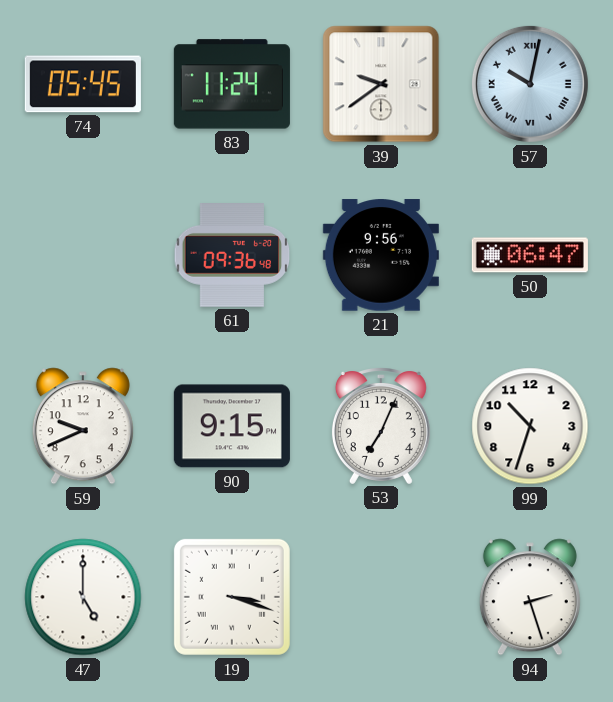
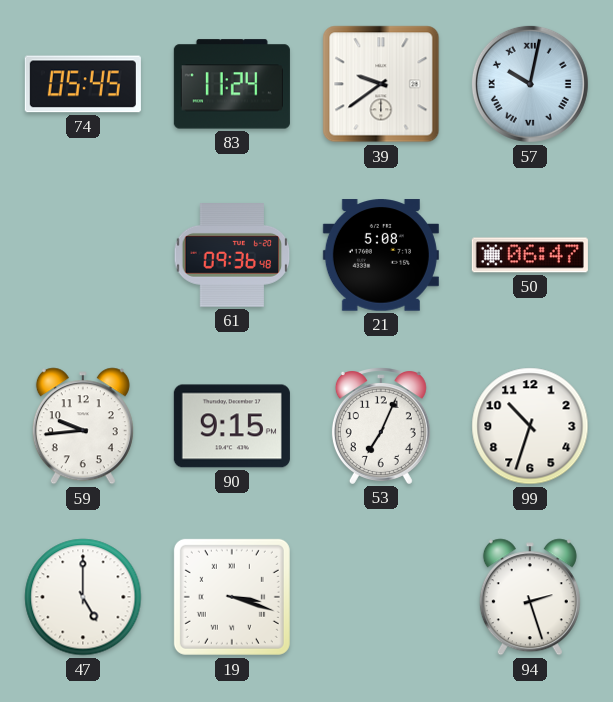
21: 9:56 -> 5:08 (381, 255)
59: 9:41 -> 9:44 (83, 426)
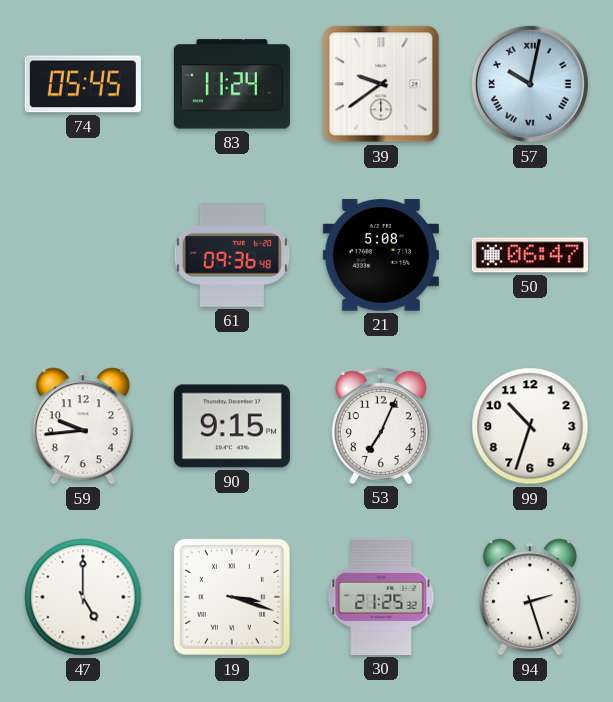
30: none -> 21:25 (381, 597)
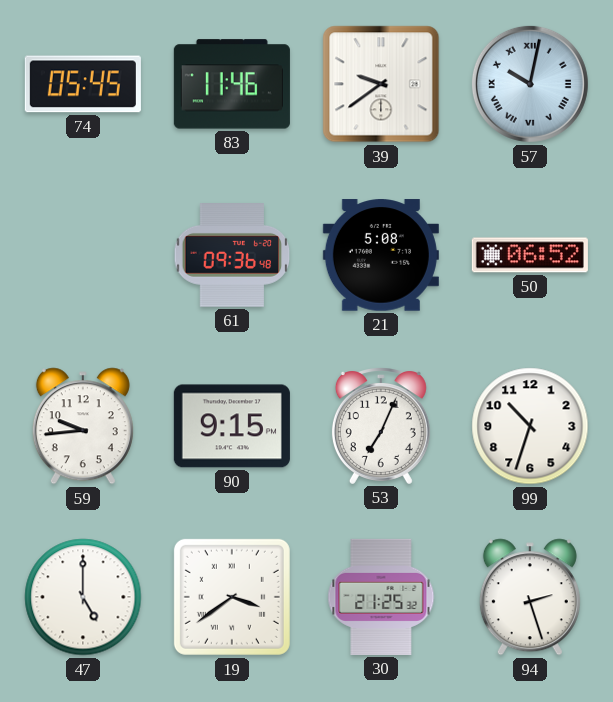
83: 11:24 -> 11:46 (232, 84)
50: 06:47 -> 06:52 (530, 255)
19: 3:18 -> 3:39 (232, 597)
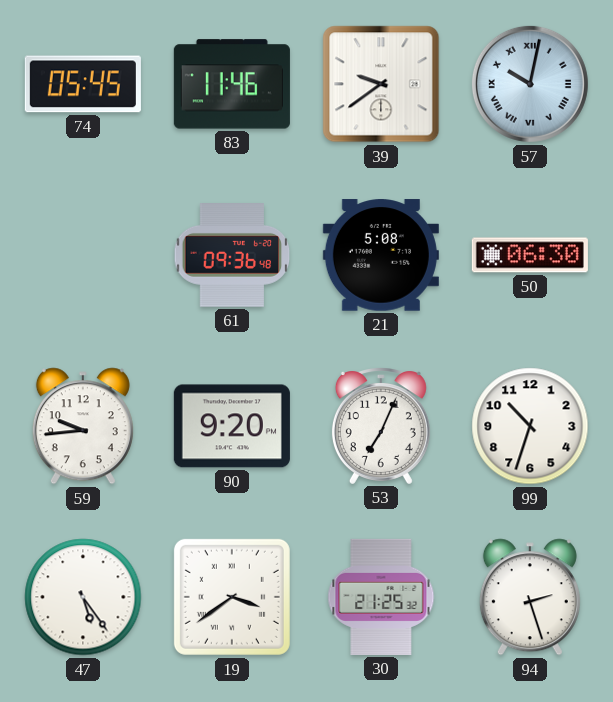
50: 06:52 -> 06:30 (530, 255)
90: 9:15 -> 9:20 (232, 426)
47: 5:00 -> 5:24 (83, 597)
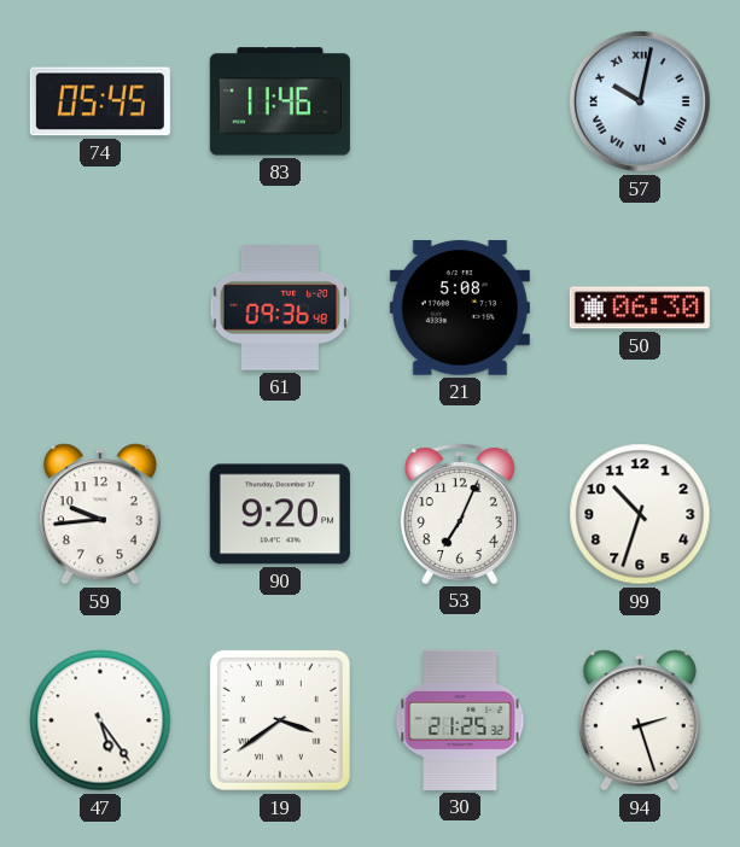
39: 9:39 -> none (381, 84)
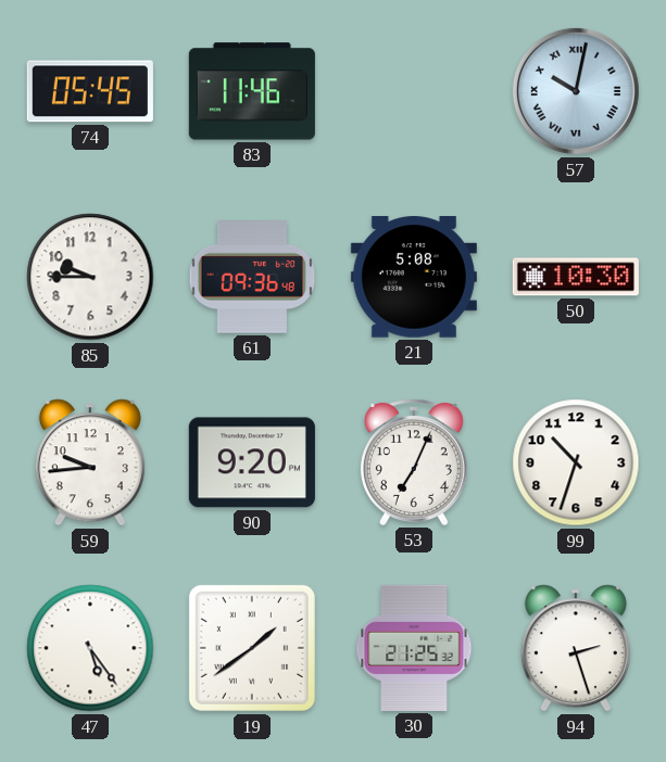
85: none -> 9:45 (90, 277)
50: 06:30 -> 10:30 (576, 277)
19: 3:39 -> 1:39 (252, 648)
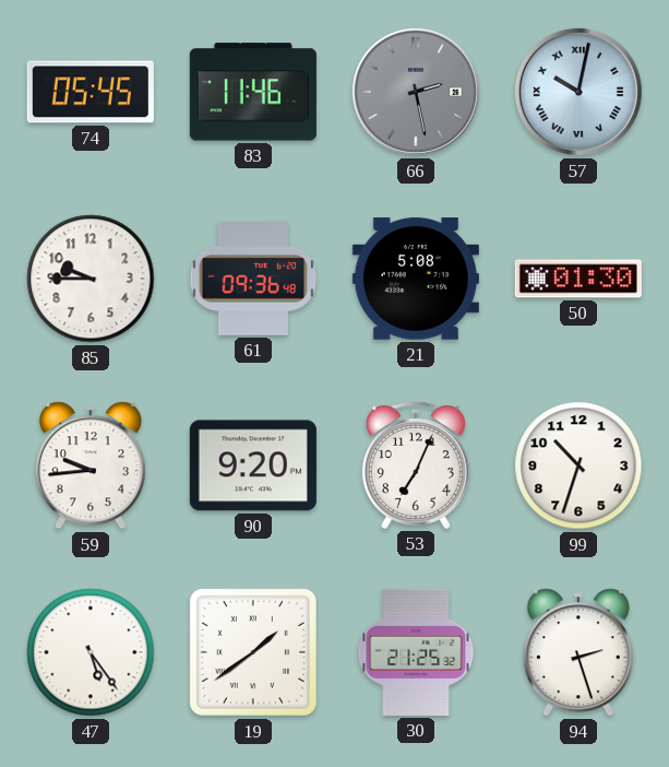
66: none -> 2:28 (416, 92)
50: 10:30 -> 01:30 (578, 279)
